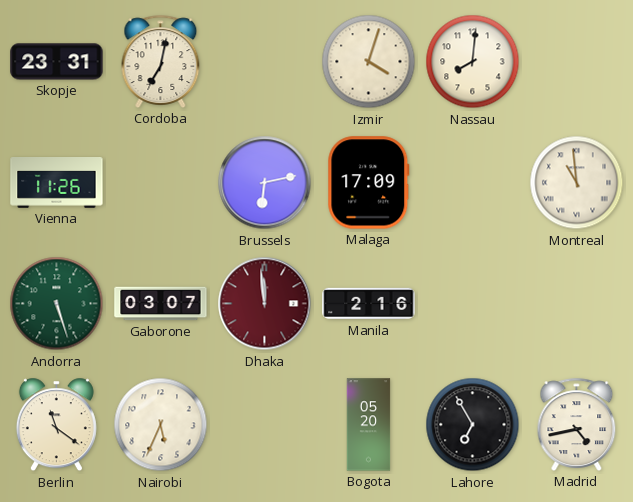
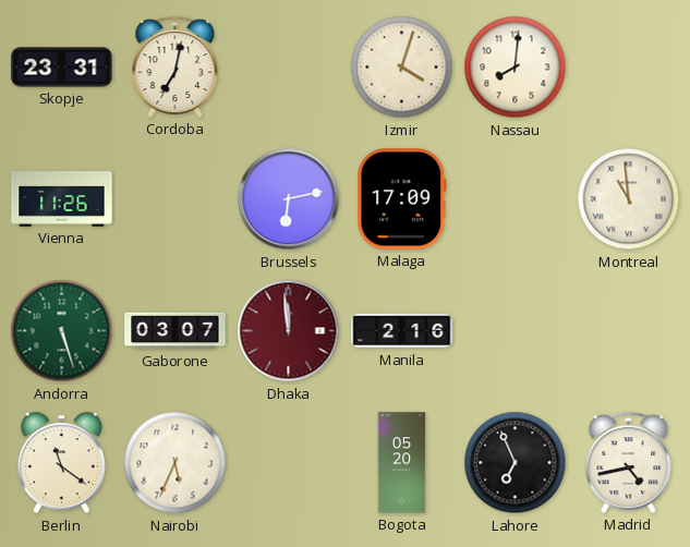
Lahore: 6:55 -> 6:56 (516, 463)
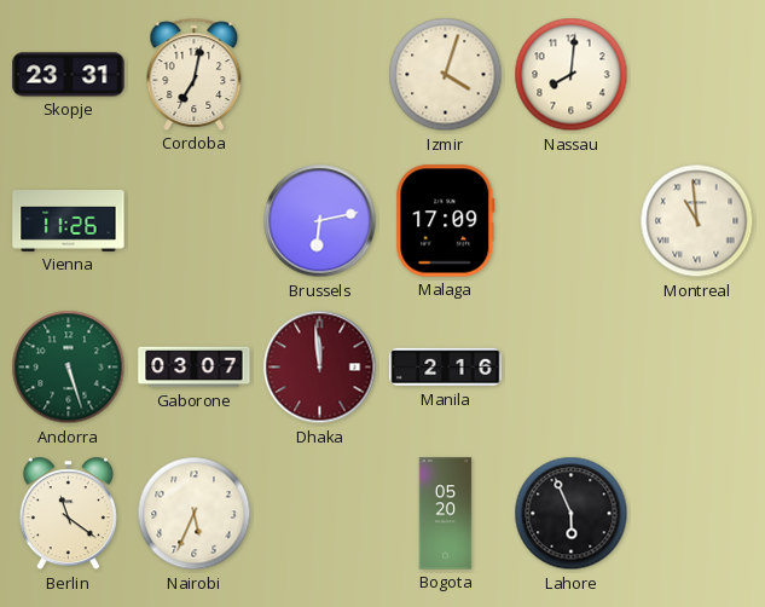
Lahore: 6:56 -> 5:56 (572, 514)
Madrid: 4:43 -> none (629, 462)
